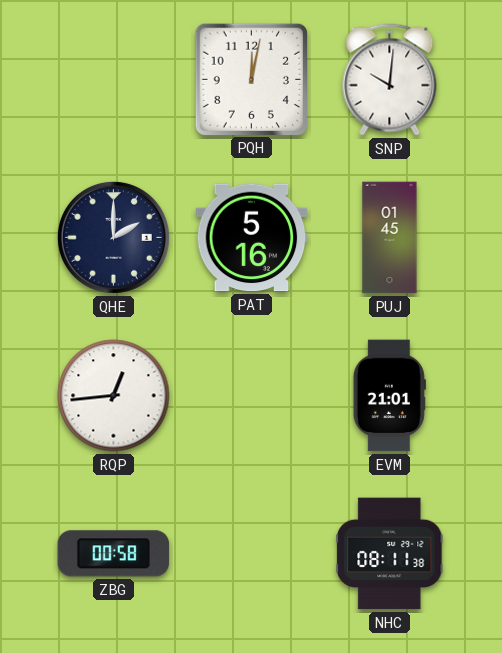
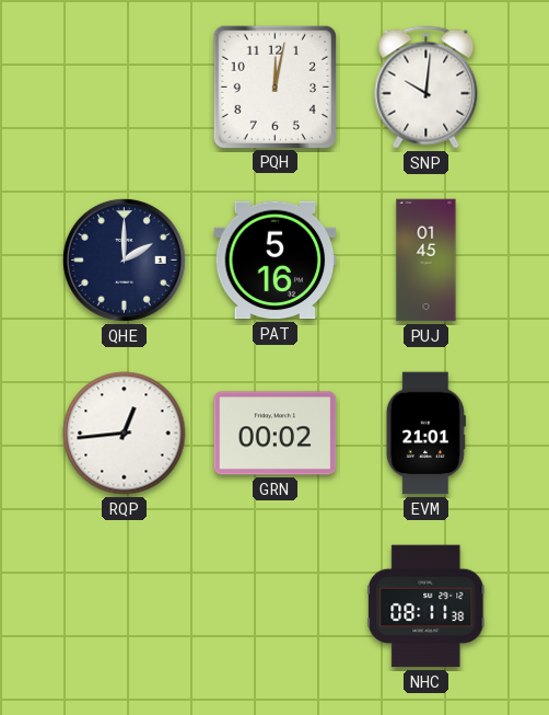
GRN: none -> 00:02 (276, 434)
ZBG: 00:58 -> none (114, 554)
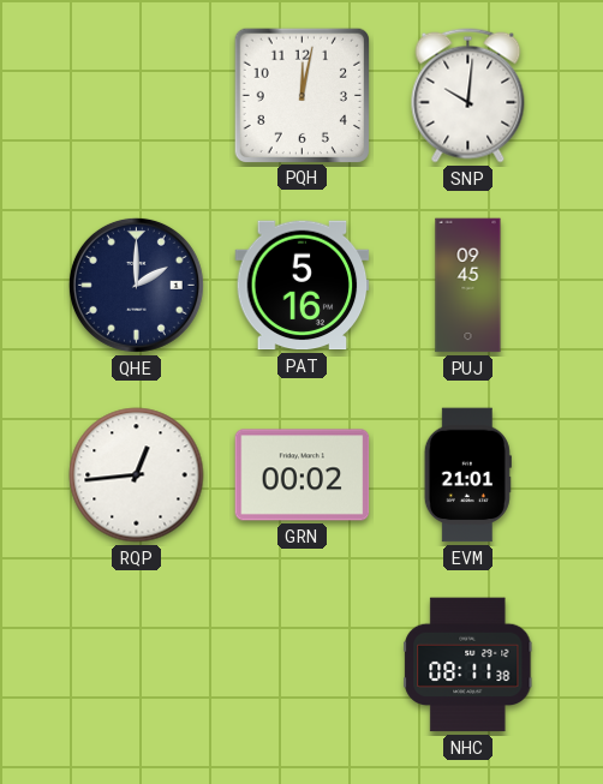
PUJ: 01:45 -> 09:45 (468, 286)
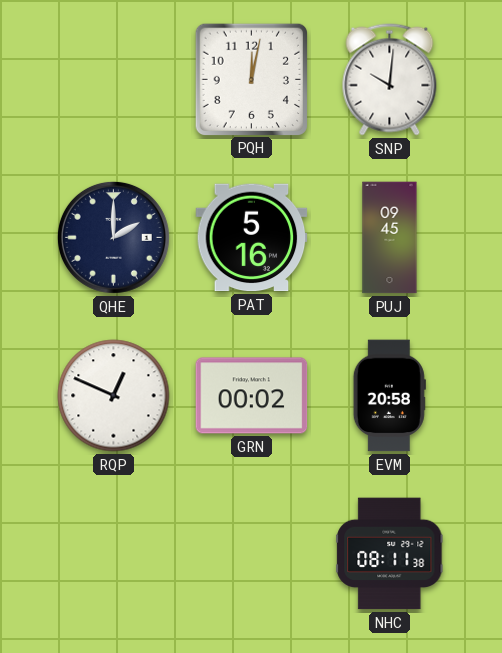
RQP: 12:44 -> 12:49 (114, 396)
EVM: 21:01 -> 20:58 (389, 396)
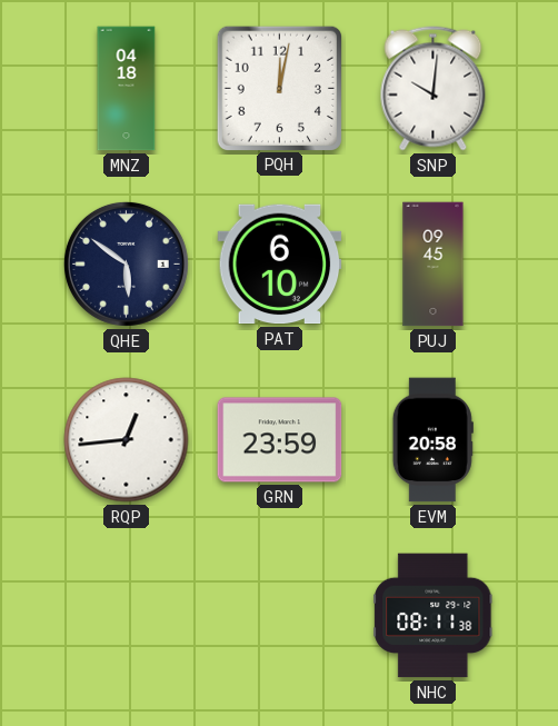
MNZ: none -> 04:18 (127, 89)
QHE: 2:00 -> 5:51 (126, 263)
PAT: 5:16 -> 6:10 (280, 265)
RQP: 12:49 -> 12:44 (127, 440)
GRN: 00:02 -> 23:59 (280, 440)
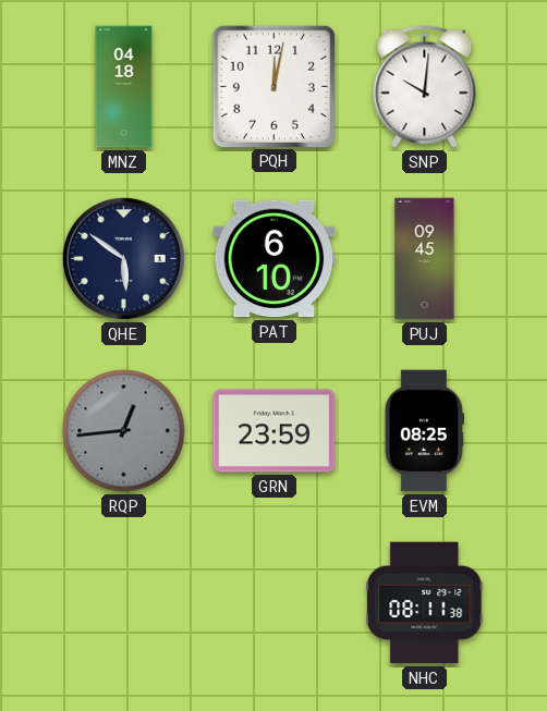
RQP dial: white -> grey (124, 431)
EVM: 20:58 -> 08:25 (424, 431)
